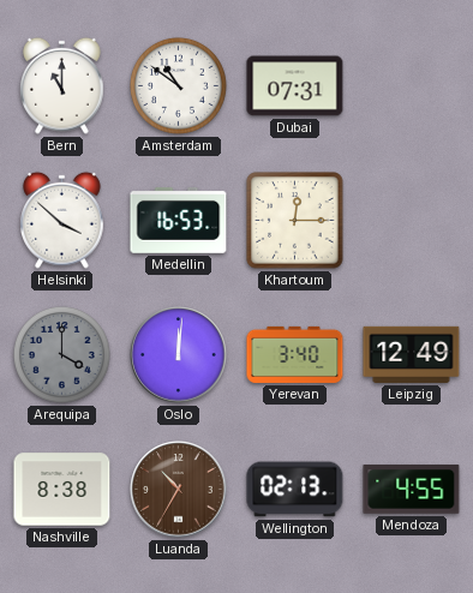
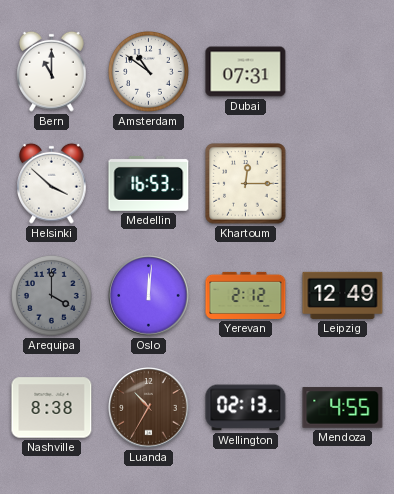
Yerevan: 3:40 -> 2:12 (246, 295)
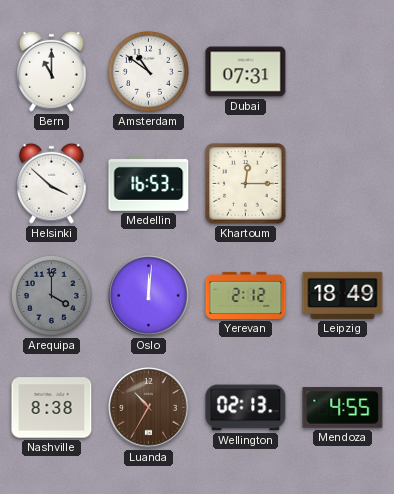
Leipzig: 12:49 -> 18:49 (343, 295)
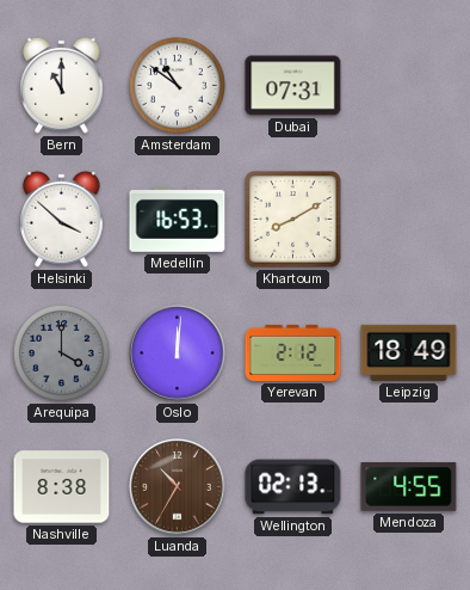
Khartoum: 12:15 -> 8:10 (293, 220)
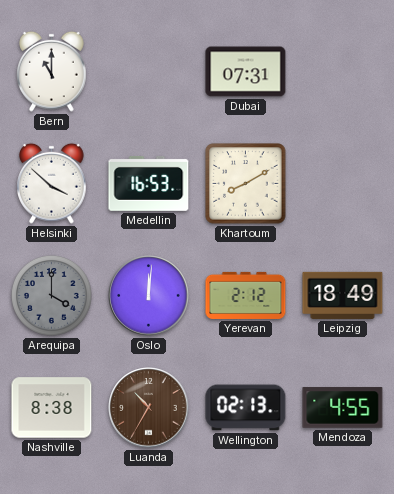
Amsterdam: 10:51 -> none (178, 86)
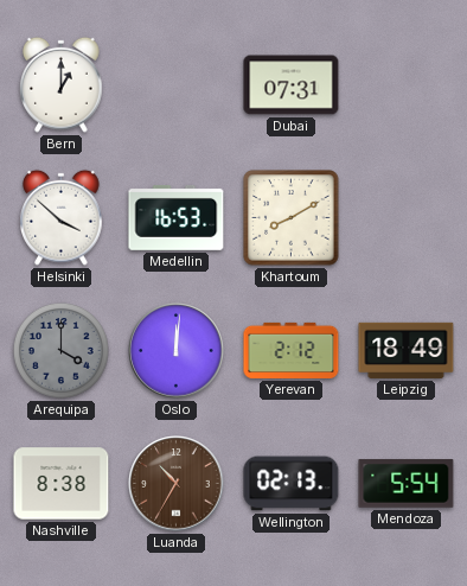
Bern: 11:00 -> 1:00 (62, 84)
Mendoza: 4:55 -> 5:54 (407, 484)
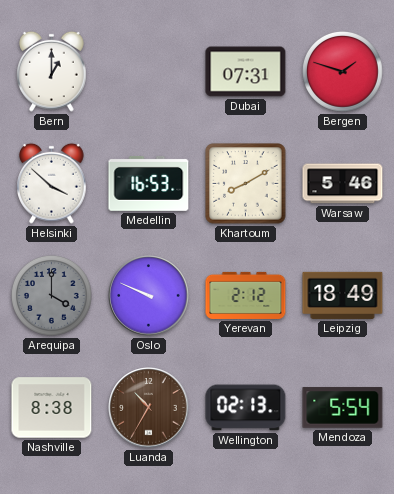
Bergen: none -> 1:48 (343, 72)
Warsaw: none -> 5:46 (343, 184)
Oslo: 12:01 -> 9:49 (149, 296)
